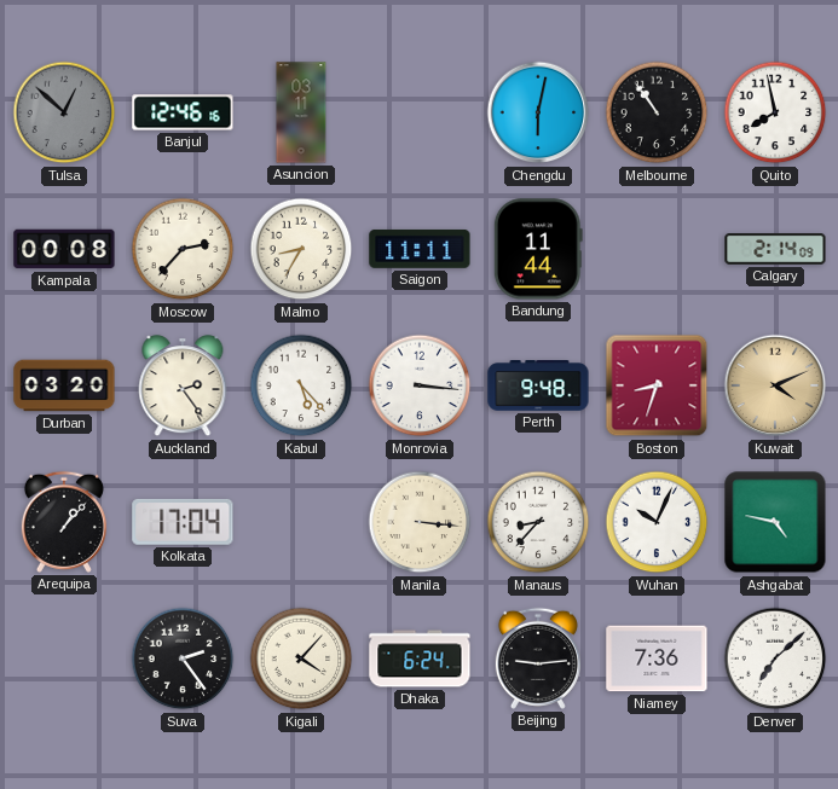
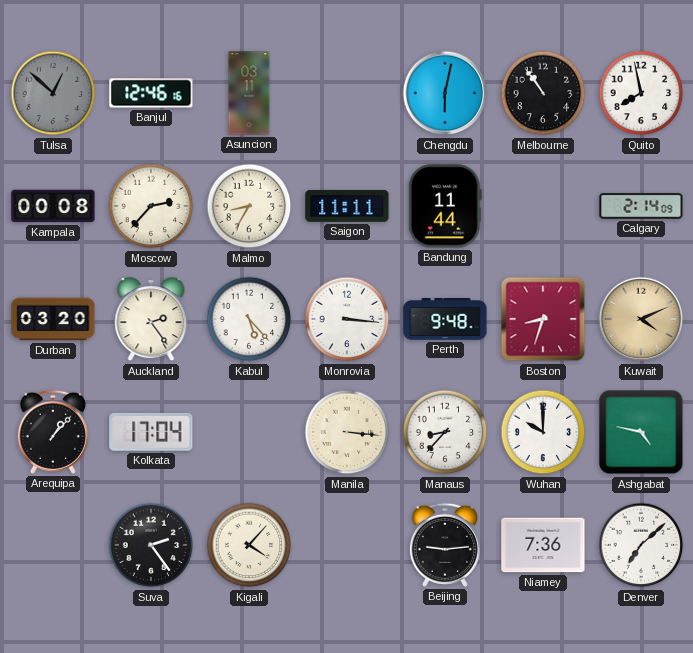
Wuhan: 10:04 -> 10:00 (543, 432)
Dhaka: 6:24 -> none (420, 659)
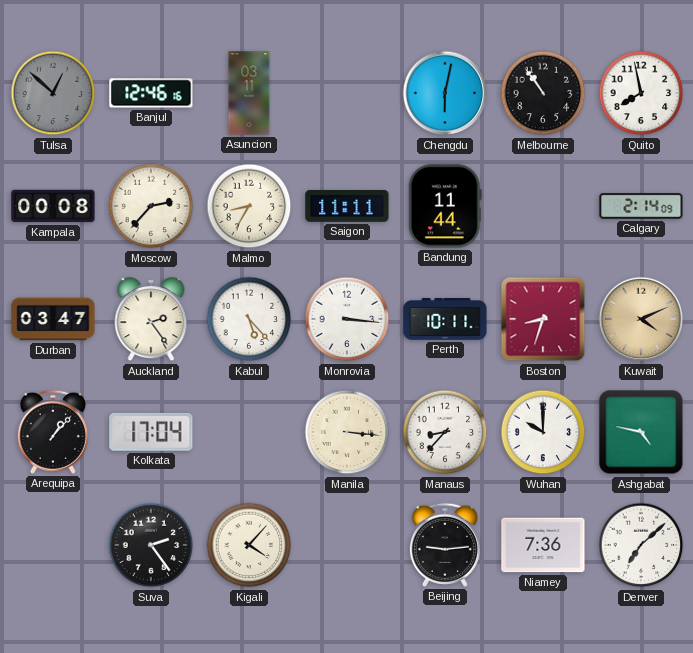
Durban: 03:20 -> 03:47 (53, 319)
Perth: 9:48 -> 10:11 (445, 320)
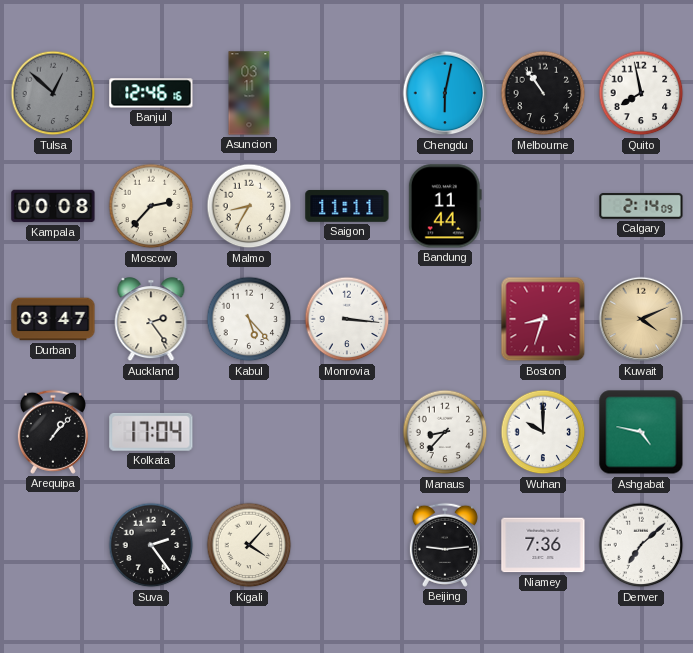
Perth: 10:11 -> none (445, 320)
Manila: 3:16 -> none (347, 432)
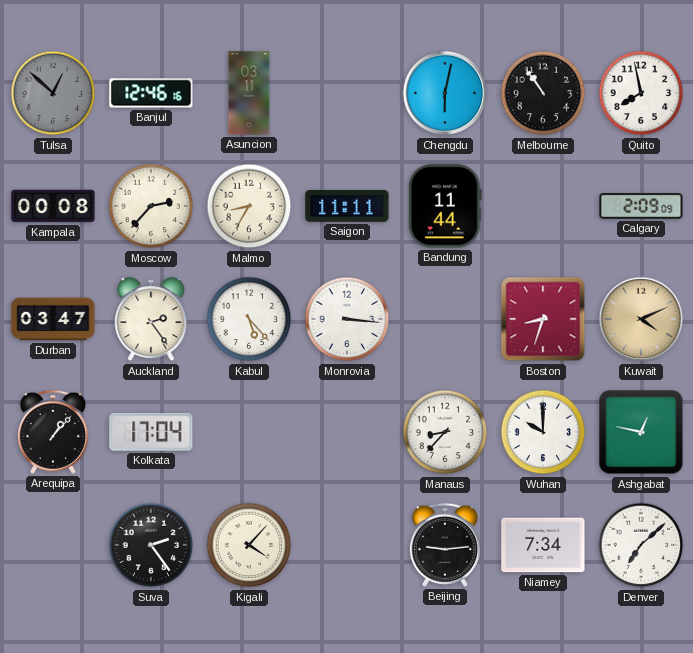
Calgary: 2:14 -> 2:09 (641, 207)
Ashgabat: 4:47 -> 12:47 (641, 432)
Niamey: 7:36 -> 7:34 (543, 545)
